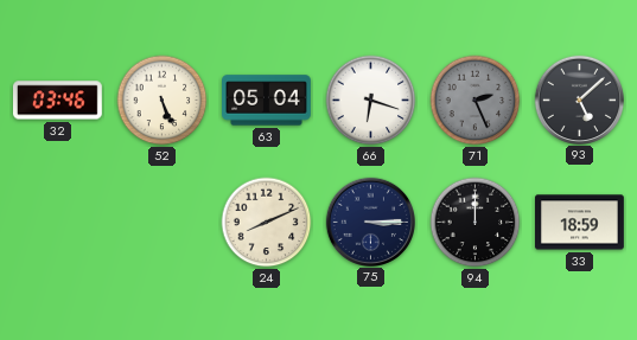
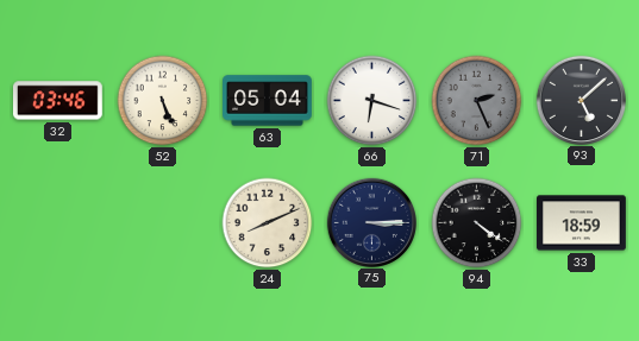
94: 12:00 -> 4:21 (477, 223)
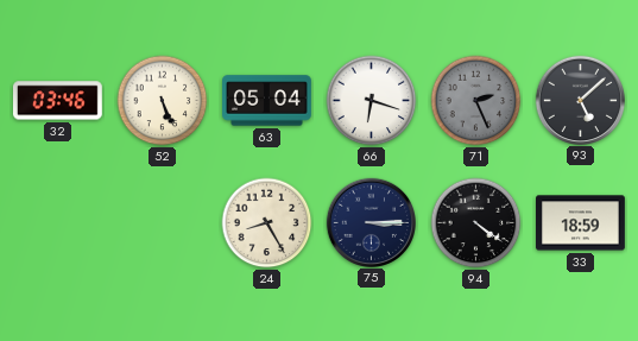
24: 8:11 -> 8:25 (267, 223)
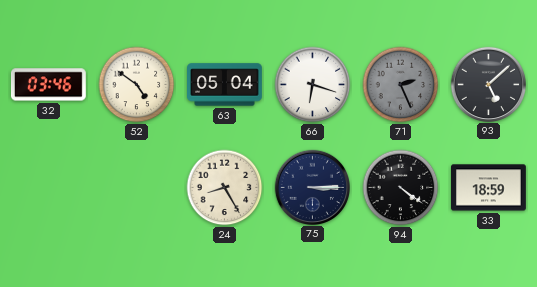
52: 5:26 -> 4:51 (137, 85)
